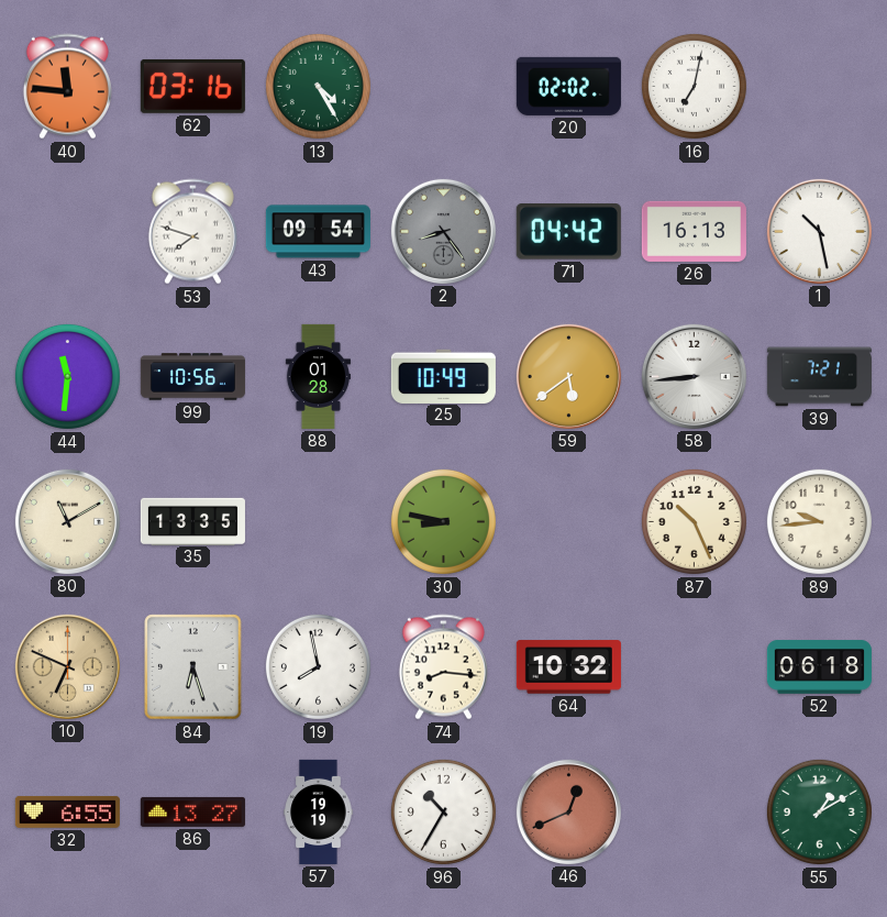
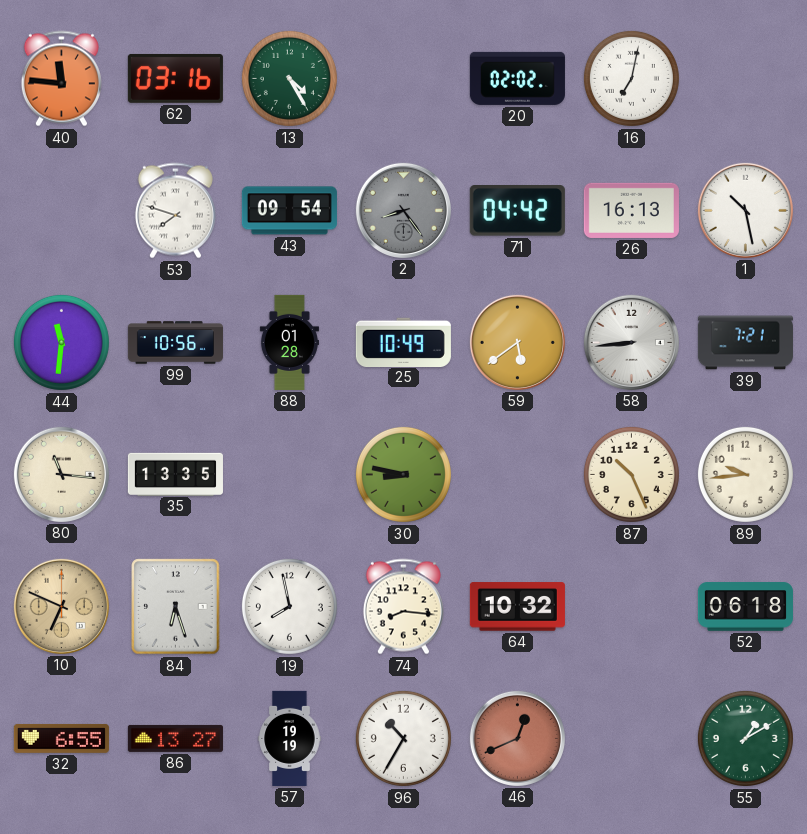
80: 11:10 -> 11:16 (61, 474)
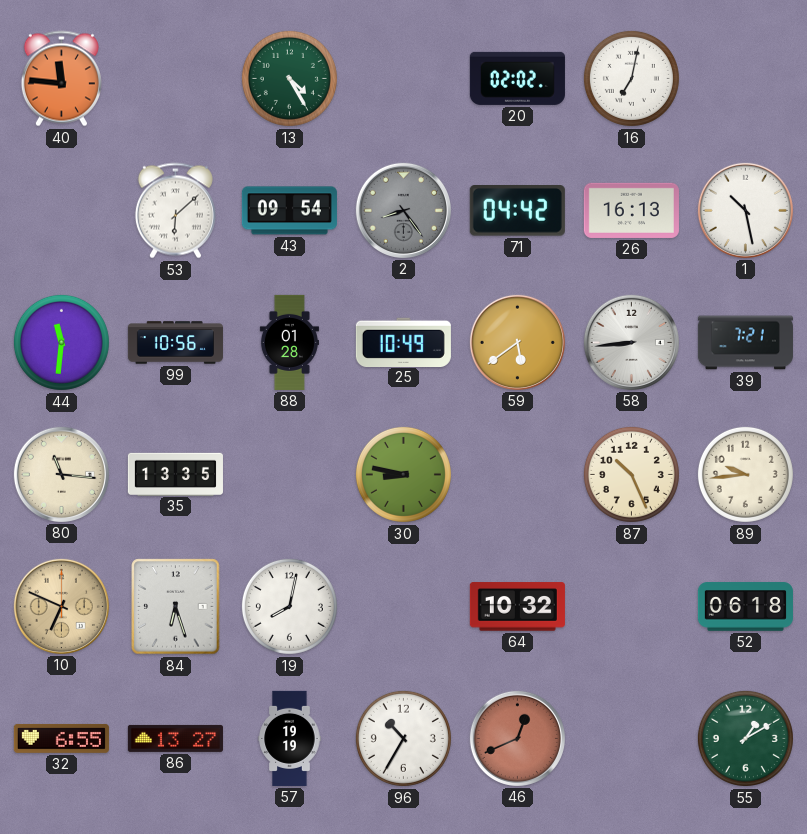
62: 03:16 -> none (175, 79)
53: 7:48 -> 6:08 (175, 211)
19: 7:58 -> 8:02 (289, 606)
74: 8:16 -> none (403, 607)
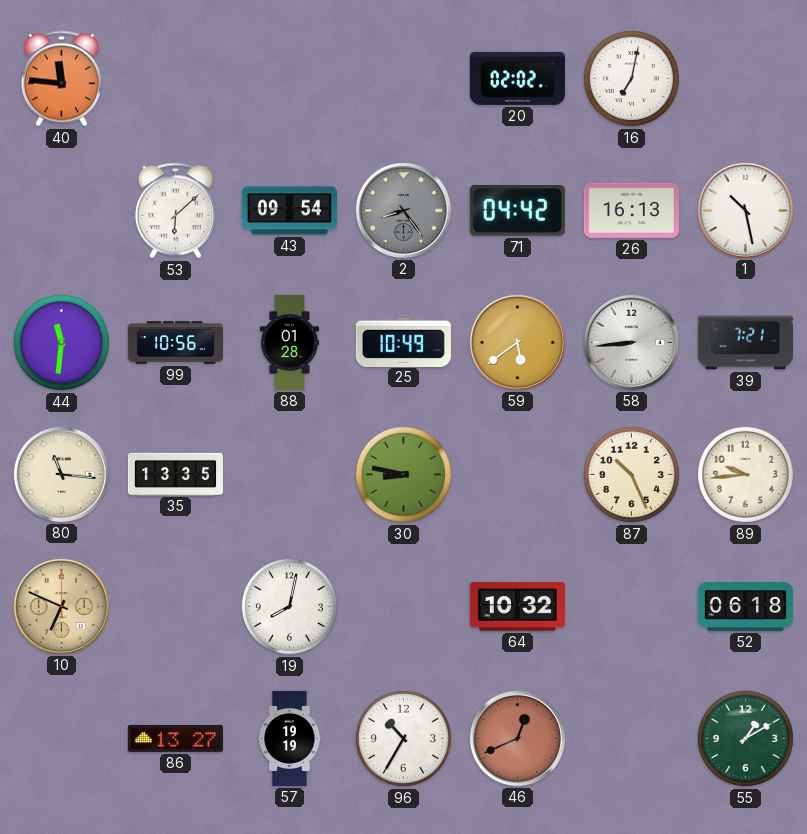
13: 4:25 -> none (289, 78)
84: 6:27 -> none (176, 607)
32: 6:55 -> none (61, 738)
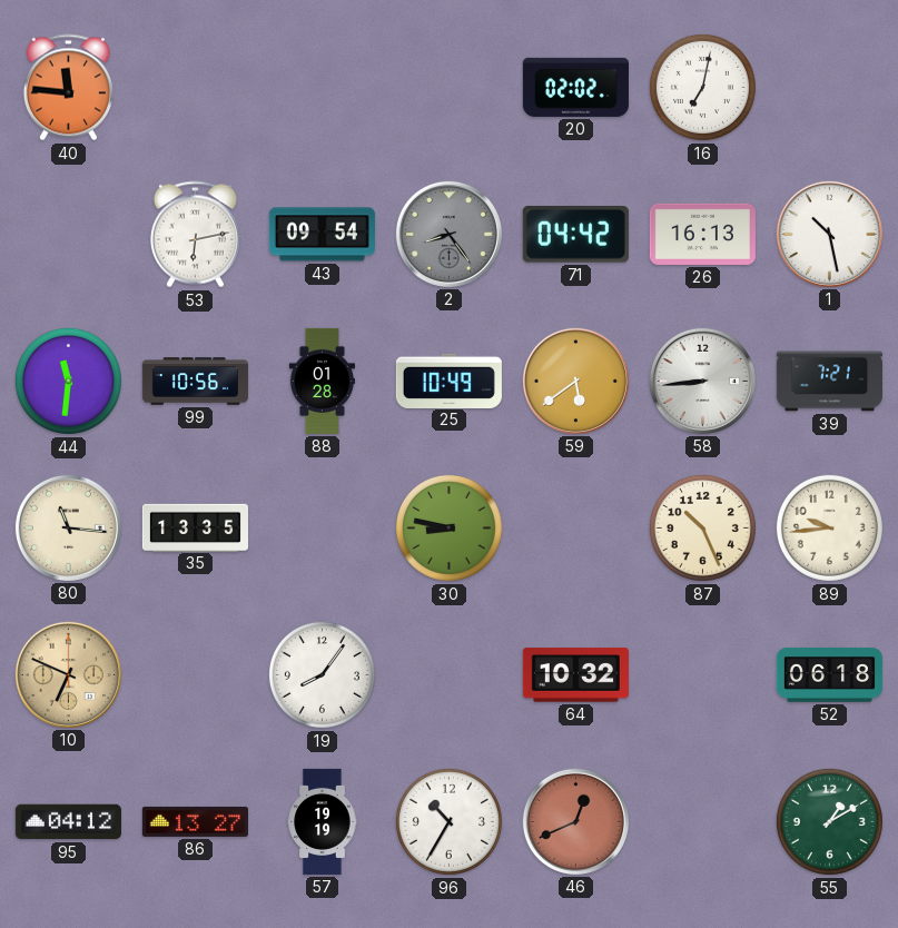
53: 6:08 -> 6:13 (195, 235)
19: 8:02 -> 8:06 (322, 674)
95: none -> 04:12 (68, 822)
